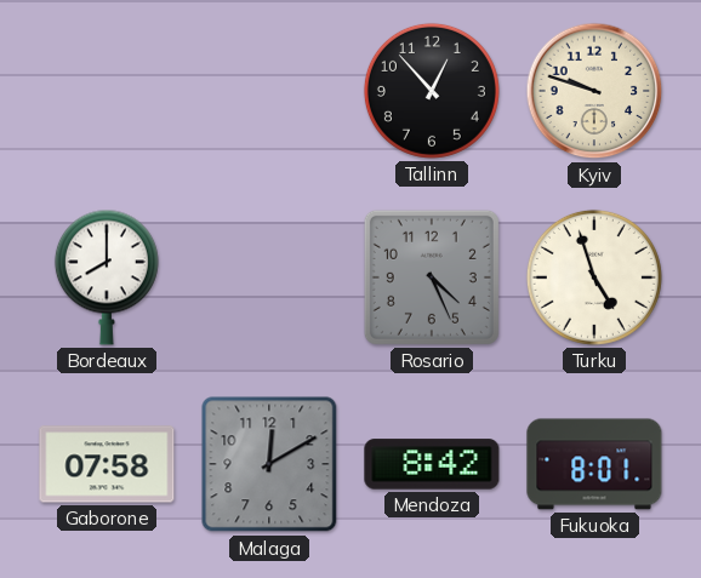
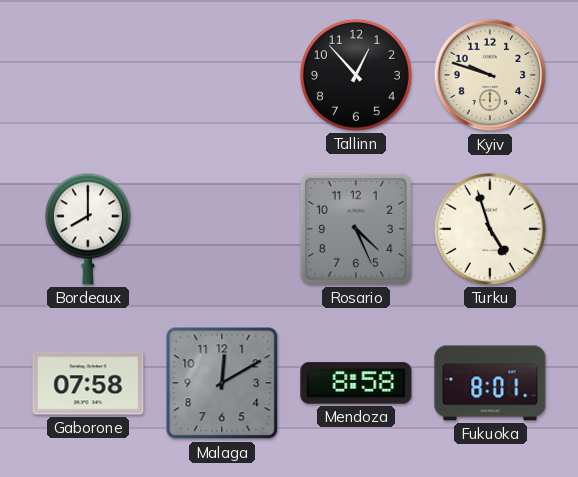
Mendoza: 8:42 -> 8:58 (356, 383)
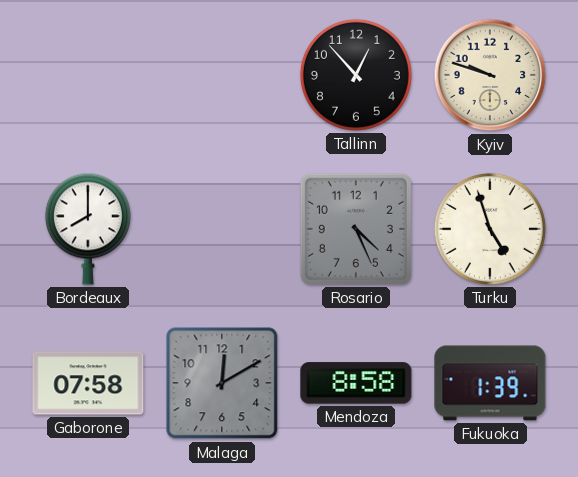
Fukuoka: 8:01 -> 1:39 (490, 383)
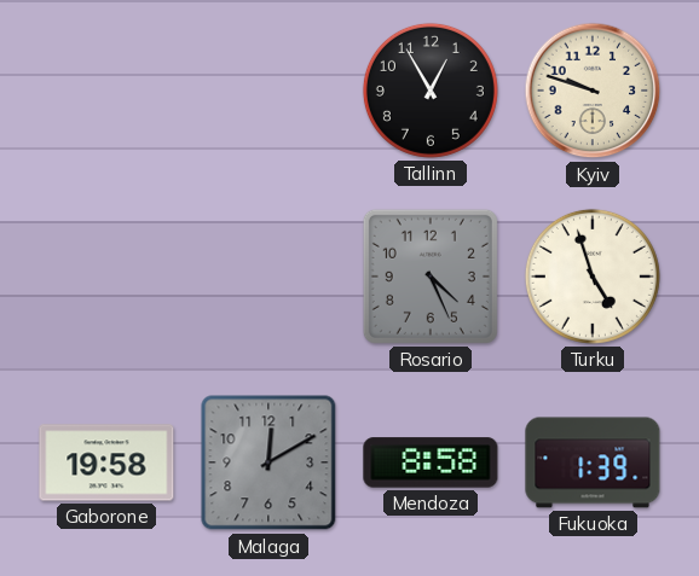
Tallinn: 12:53 -> 12:55 (431, 91)
Bordeaux: 8:00 -> none (88, 229)
Gaborone: 07:58 -> 19:58 (106, 462)
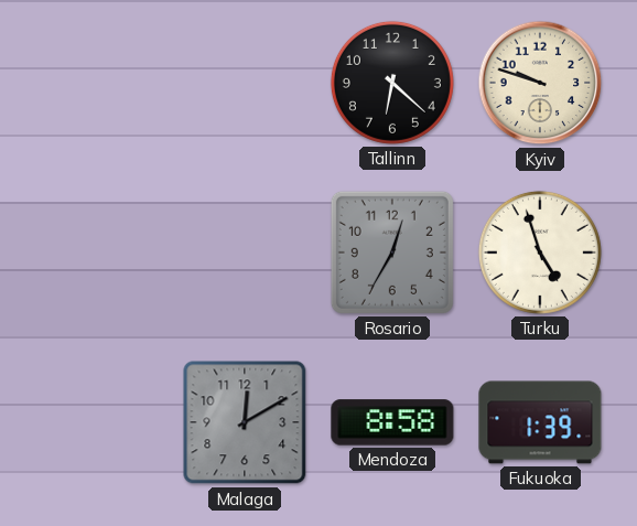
Tallinn: 12:55 -> 6:22 (392, 83)
Rosario: 4:26 -> 12:35 (392, 253)
Gaborone: 19:58 -> none (106, 462)
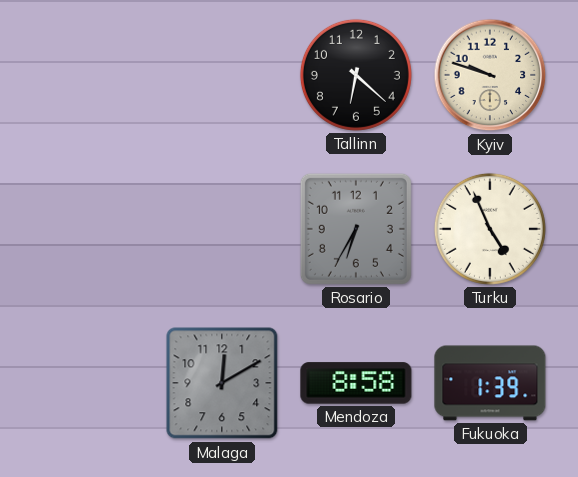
Rosario: 12:35 -> 6:35 (356, 229)
Turku: 4:57 -> 4:56 (490, 229)
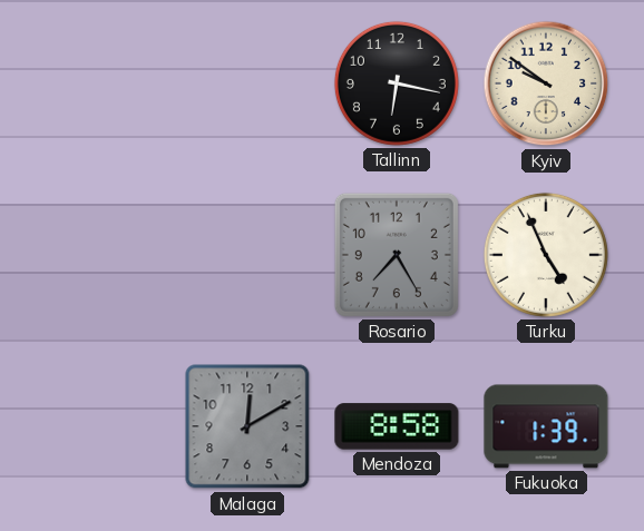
Tallinn: 6:22 -> 6:17 (397, 83)
Kyiv: 9:48 -> 9:51 (546, 83)
Rosario: 6:35 -> 7:25 (397, 255)
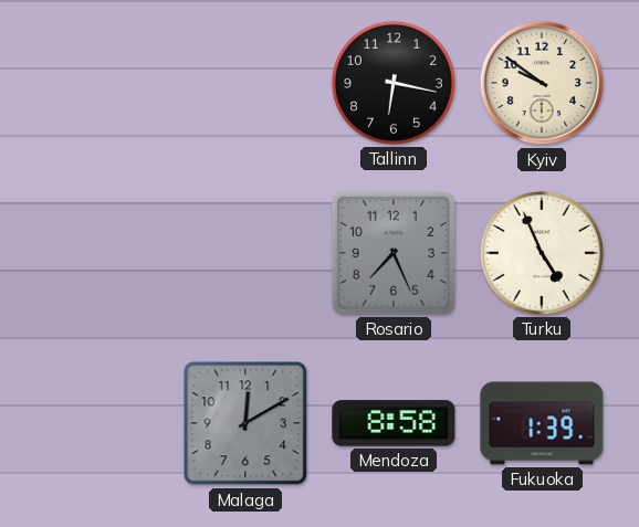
Rosario: 7:25 -> 7:26 (394, 253)
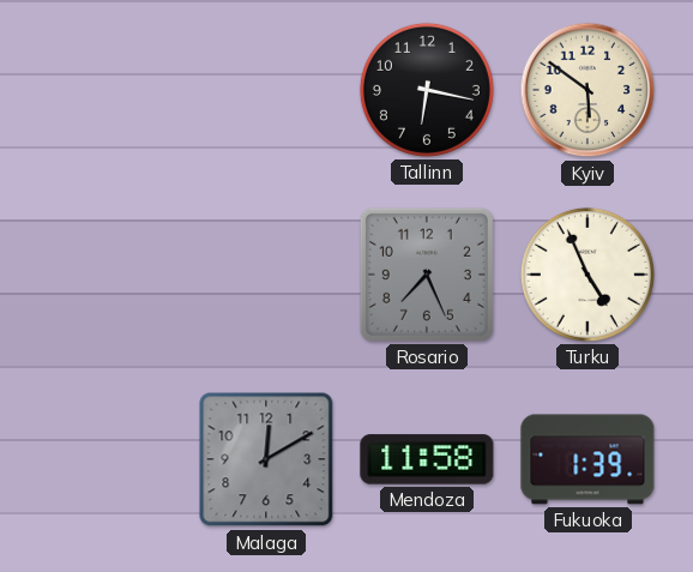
Kyiv: 9:51 -> 5:51 (587, 90)
Mendoza: 8:58 -> 11:58 (427, 459)
